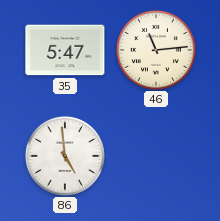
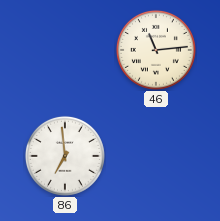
35: 5:47 -> none (65, 50)
86: 4:59 -> 6:59 (65, 156)
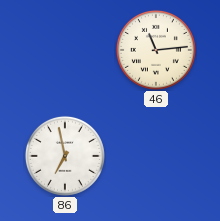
86: 6:59 -> 6:58 (65, 156)
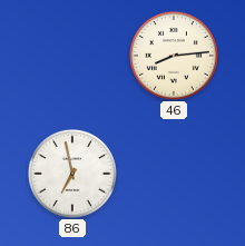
46: 11:14 -> 8:14 (174, 56)
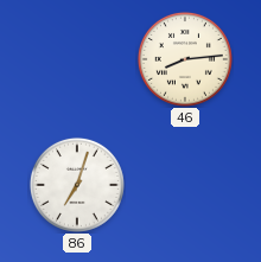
86: 6:58 -> 7:03 (77, 185)
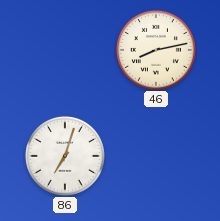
46: 8:14 -> 8:13 (156, 50)
